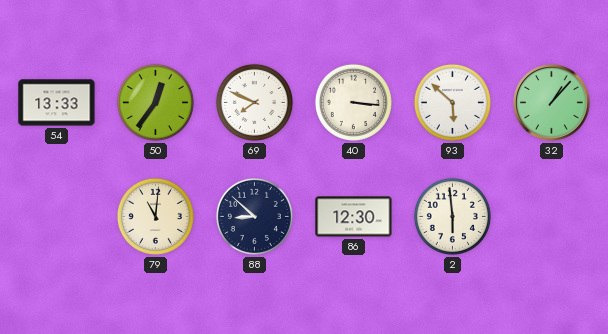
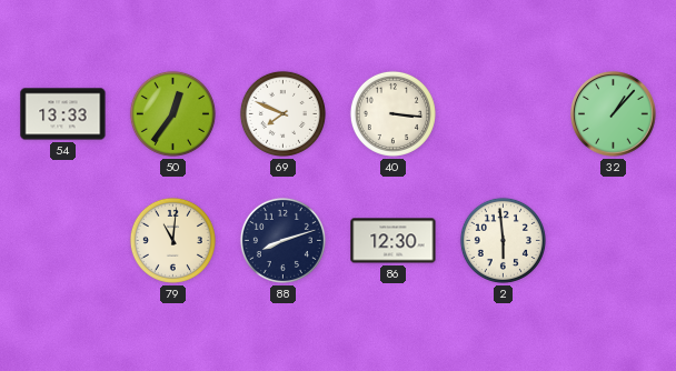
93: 5:52 -> none (452, 102)
88: 8:52 -> 8:12 (282, 240)
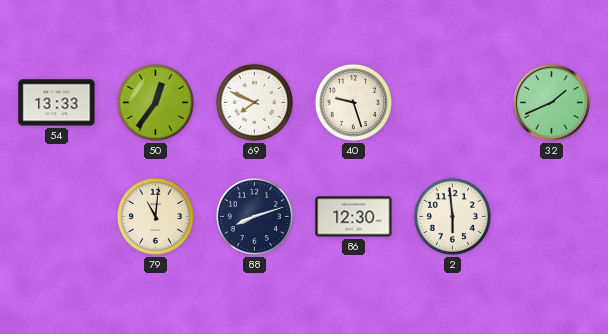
40: 3:16 -> 9:27 (353, 102)
32: 1:07 -> 1:41 (552, 103)
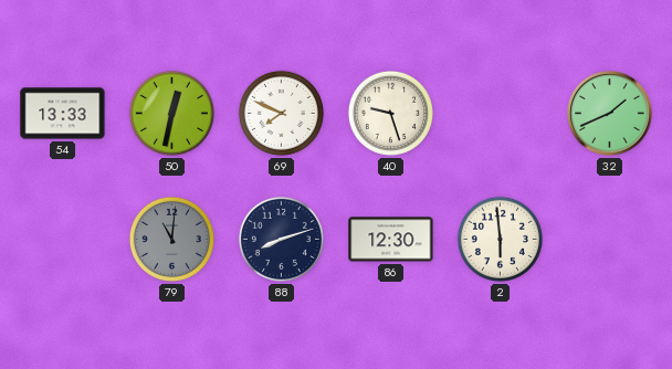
50: 12:36 -> 12:32 (171, 113)
79 dial: cream -> grey (171, 239)
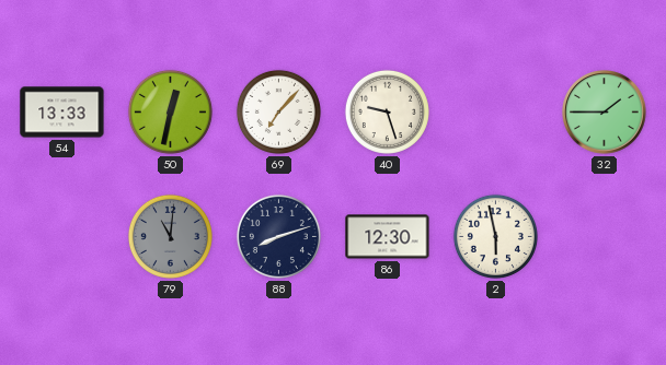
69: 7:49 -> 7:07 (278, 111)
32: 1:41 -> 1:45 (605, 113)
2: 5:59 -> 5:58 (495, 236)
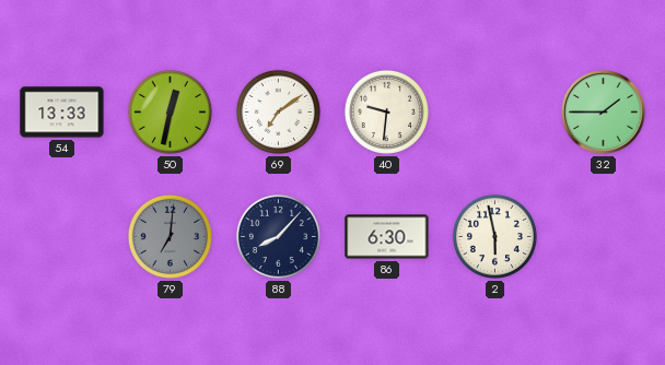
69: 7:07 -> 7:09 (278, 111)
40: 9:27 -> 9:31 (386, 111)
79: 11:01 -> 7:01 (170, 236)
88: 8:12 -> 8:07 (278, 236)
86: 12:30 -> 6:30 (387, 237)
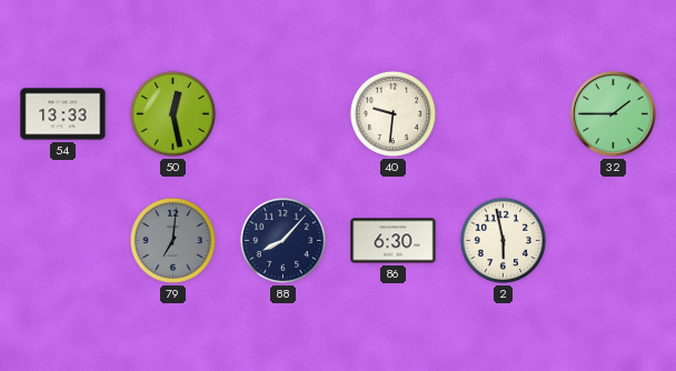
50: 12:32 -> 12:28 (172, 113)
69: 7:09 -> none (278, 111)
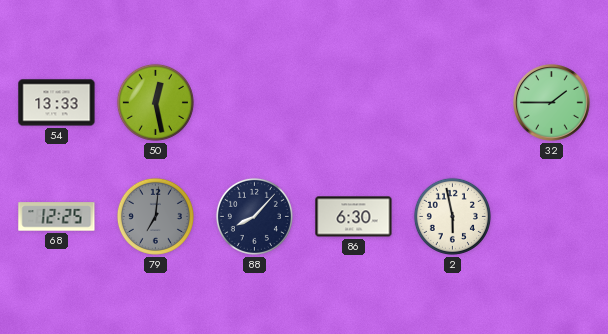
40: 9:31 -> none (392, 113)
68: none -> 12:25 (57, 217)
